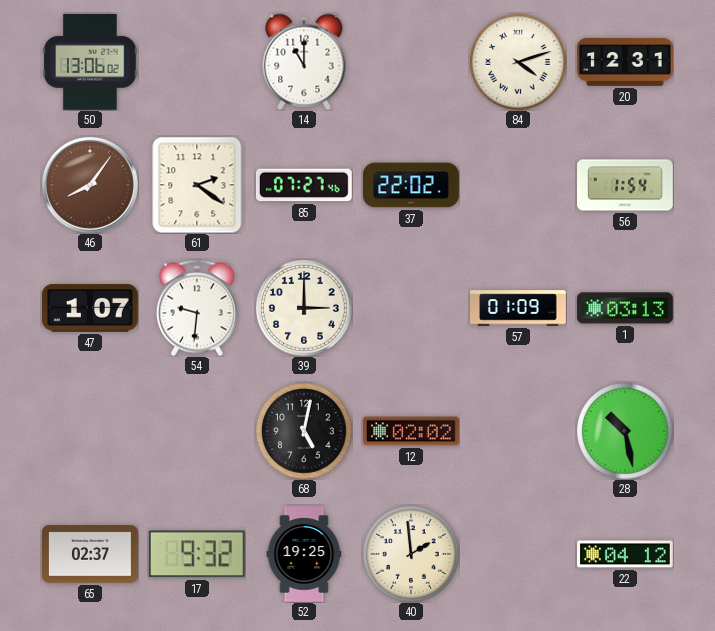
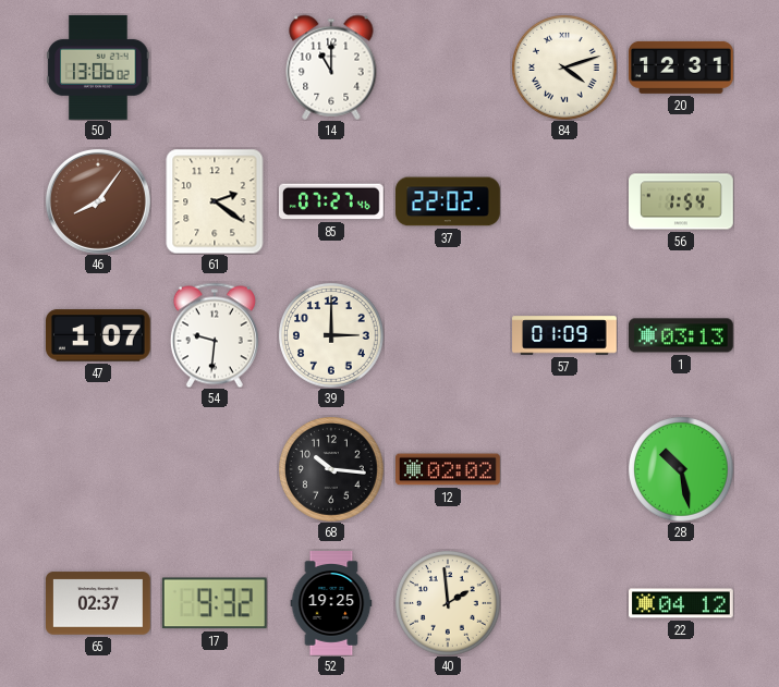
68: 5:02 -> 10:16 (331, 469)
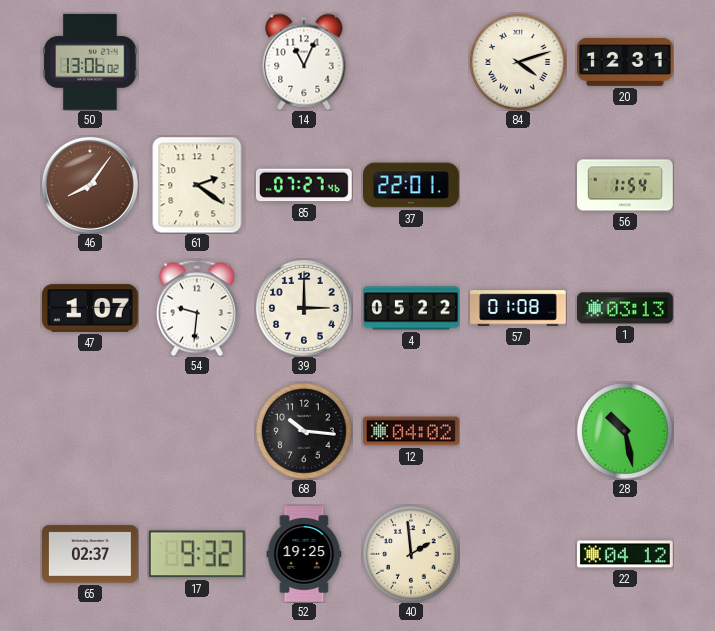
14: 11:00 -> 11:04 (304, 62)
37: 22:02 -> 22:01 (412, 185)
4: none -> 05:22 (412, 308)
57: 01:09 -> 01:08 (519, 308)
12: 02:02 -> 04:02 (412, 431)
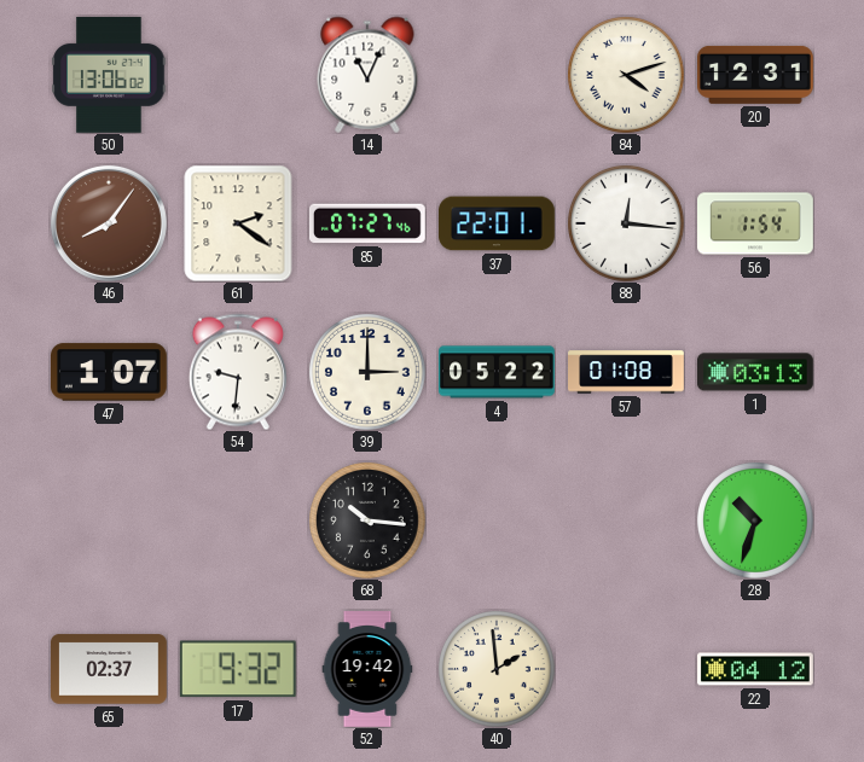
88: none -> 12:16 (626, 223)
12: 04:02 -> none (412, 431)
28: 10:28 -> 10:33 (755, 520)
52: 19:25 -> 19:42 (367, 669)
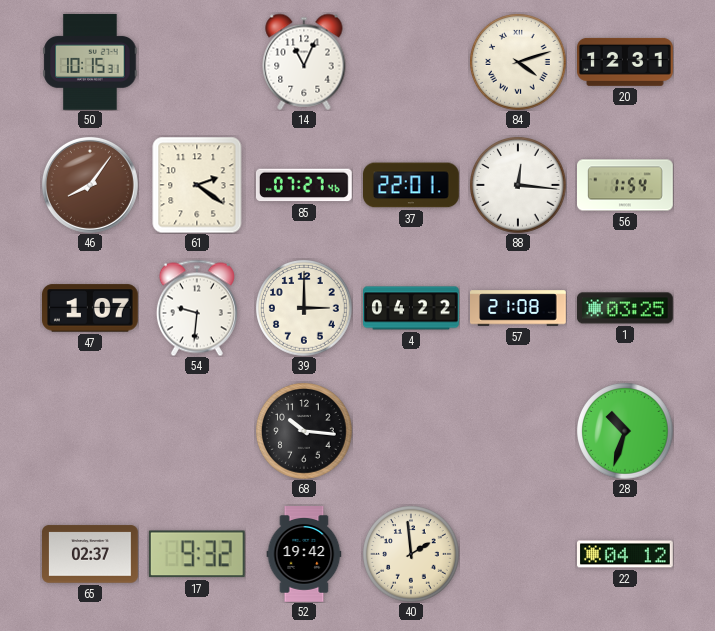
50: 13:06 -> 10:15 (90, 62)
4: 05:22 -> 04:22 (412, 308)
57: 01:08 -> 21:08 (519, 308)
1: 03:13 -> 03:25 (626, 308)
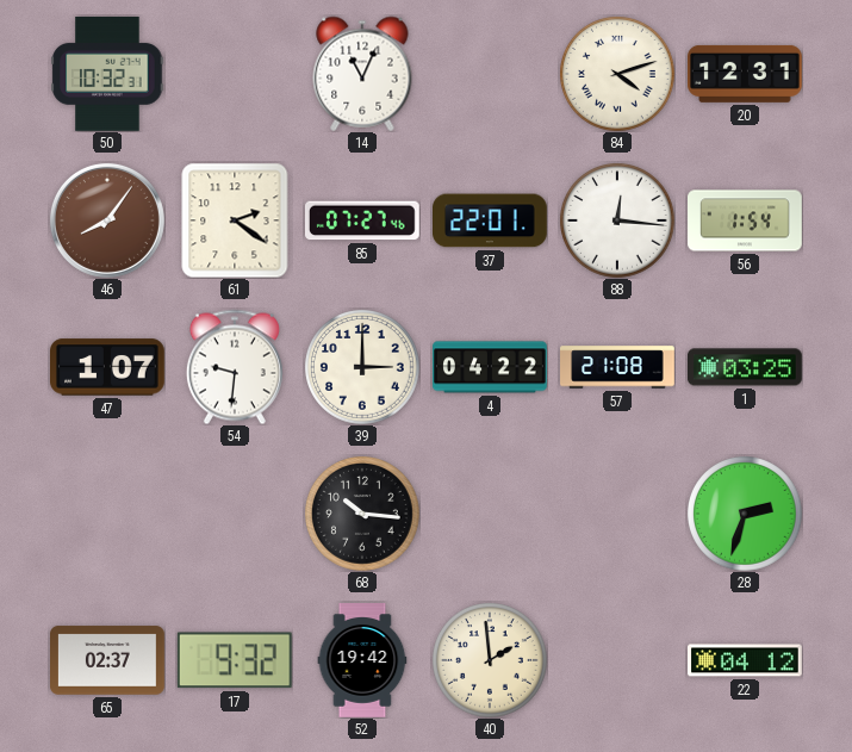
50: 10:15 -> 10:32 (107, 74)
28: 10:33 -> 2:33 (745, 514)
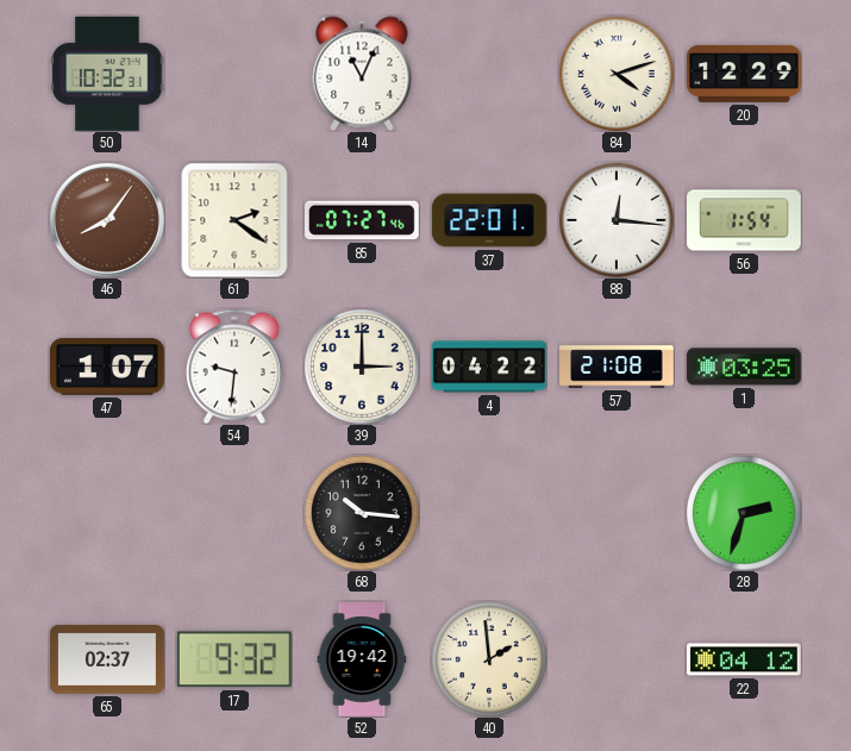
20: 12:31 -> 12:29 (745, 74)
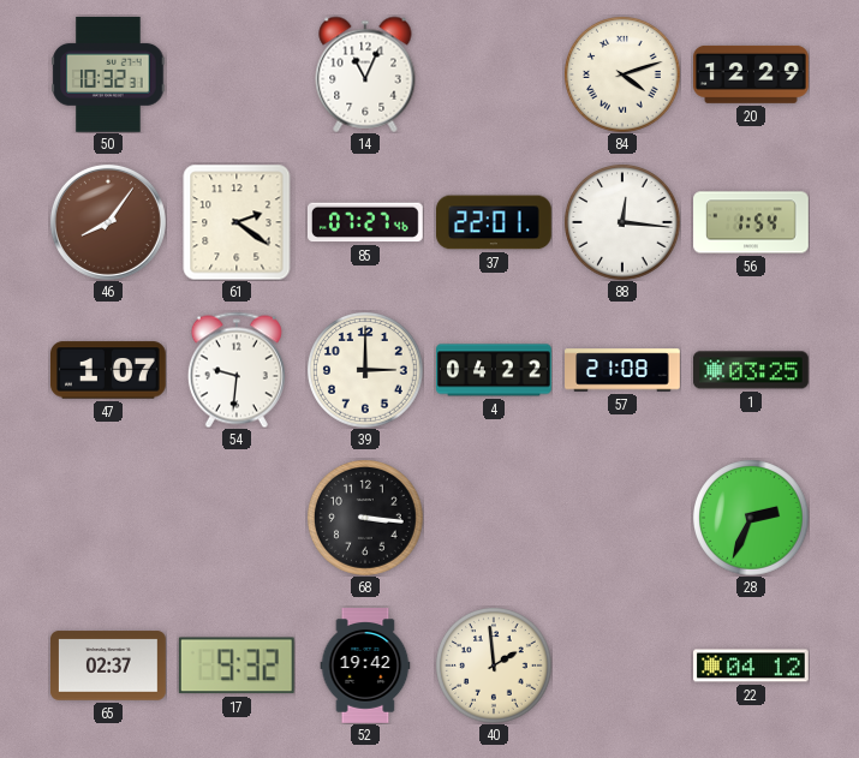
68: 10:16 -> 3:16 (365, 518)
28: 2:33 -> 2:34 (751, 518)
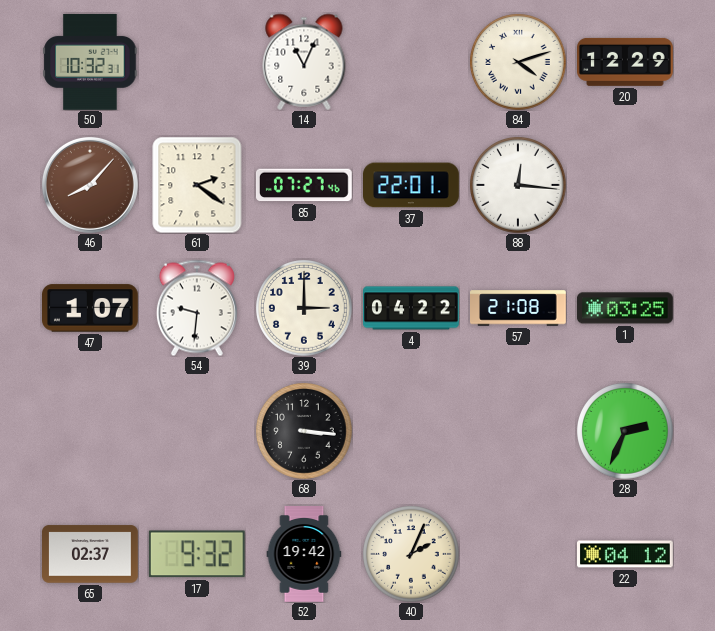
46: 8:06 -> 8:07 (90, 185)
56: 1:54 -> none (751, 222)
40: 1:59 -> 2:04 (411, 554)
